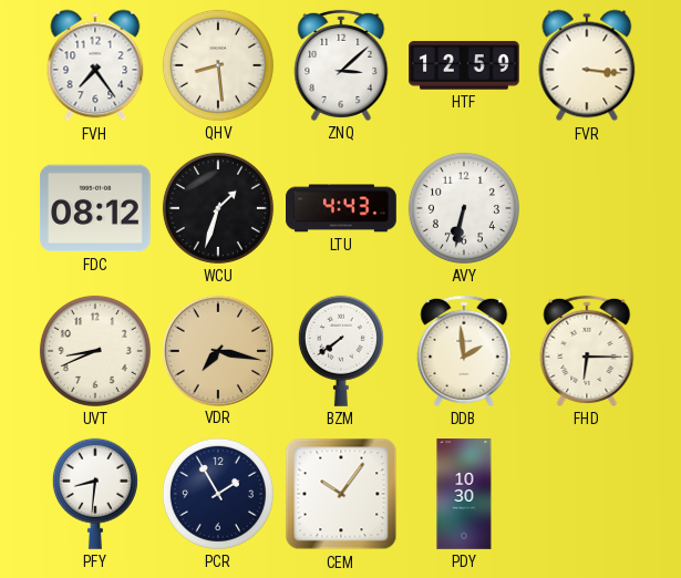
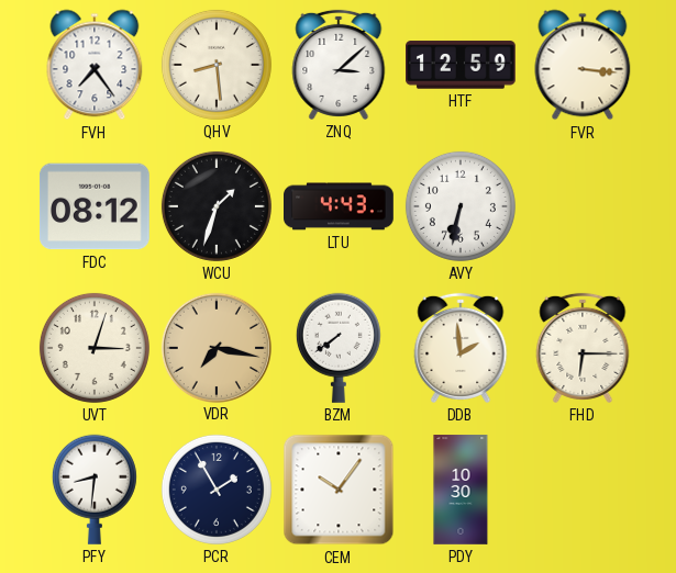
UVT: 8:41 -> 3:03 (95, 348)
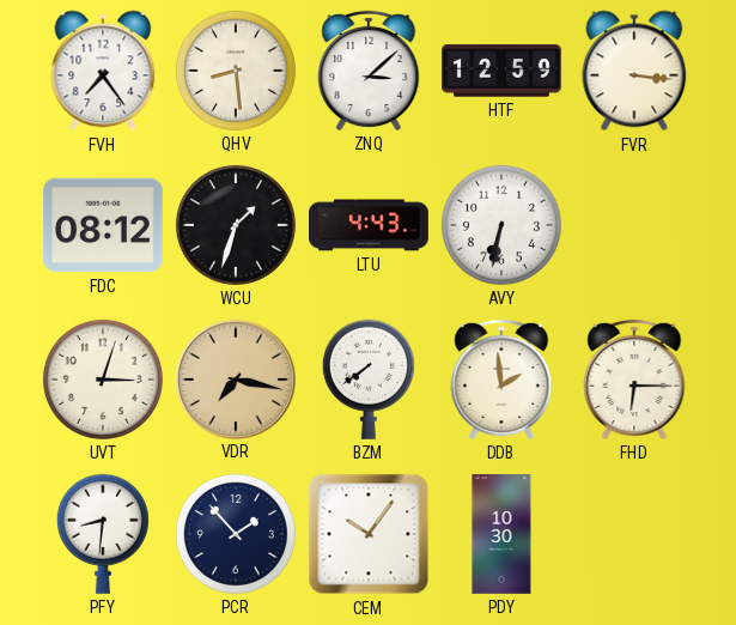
PCR: 1:55 -> 1:53 (236, 534)
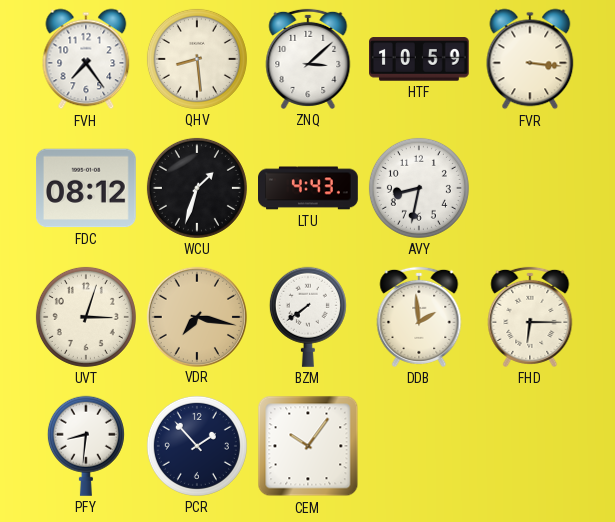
HTF: 12:59 -> 10:59 (420, 59)
AVY: 6:32 -> 8:32 (419, 188)
PDY: 10:30 -> none (501, 534)
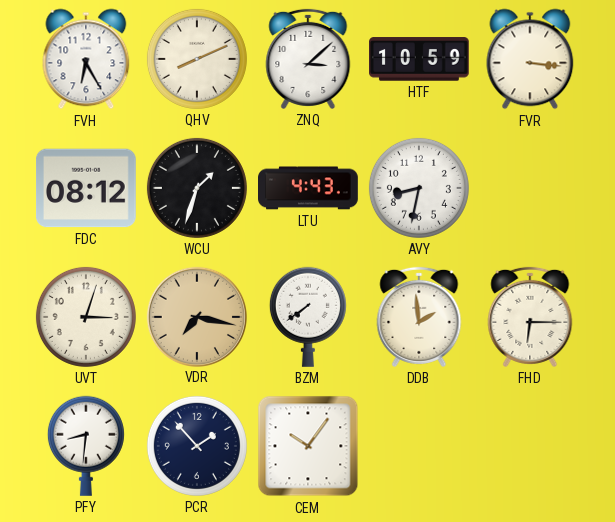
FVH: 7:24 -> 6:25 (86, 59)
QHV: 8:29 -> 8:11 (197, 59)
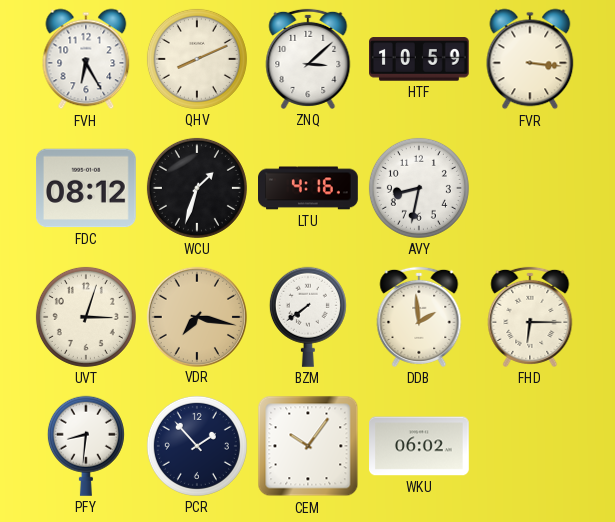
LTU: 4:43 -> 4:16 (309, 188)
WKU: none -> 06:02 (420, 446)
